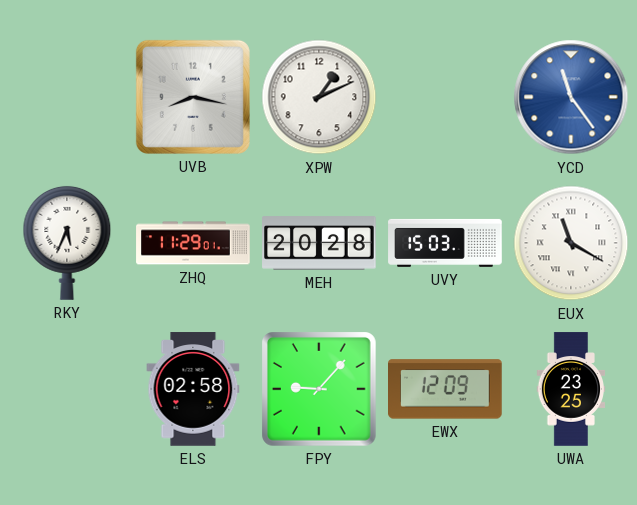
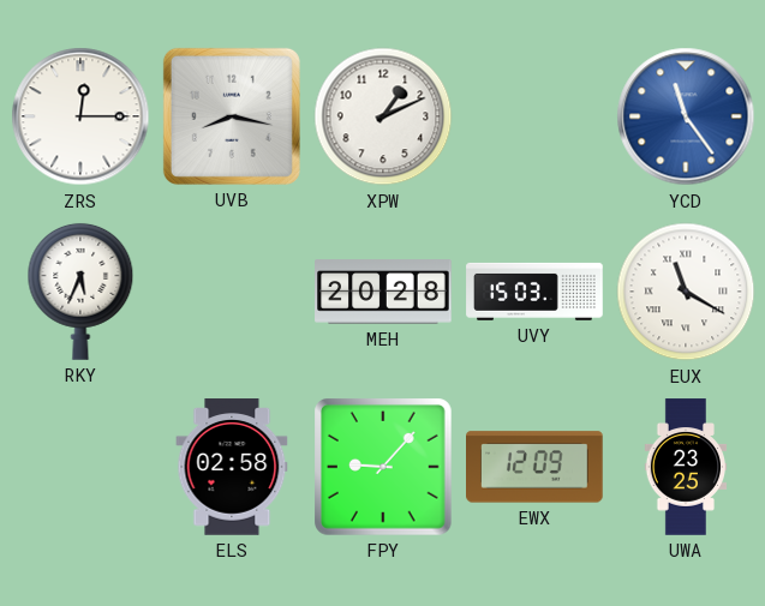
ZRS: none -> 12:15 (80, 116)
ZHQ: 11:29 -> none (193, 243)
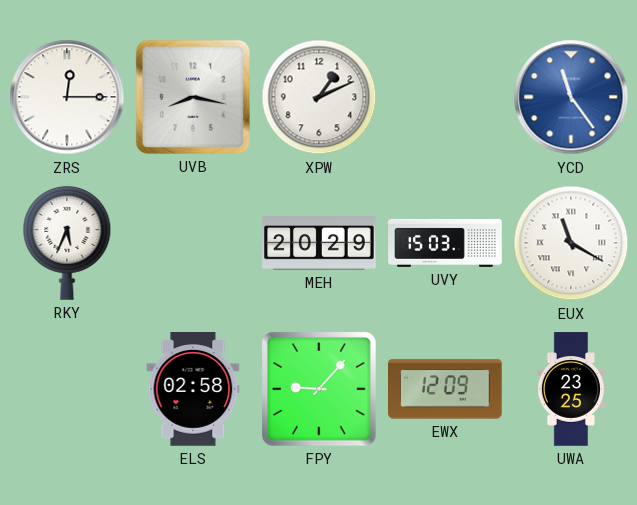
MEH: 20:28 -> 20:29 (319, 243)
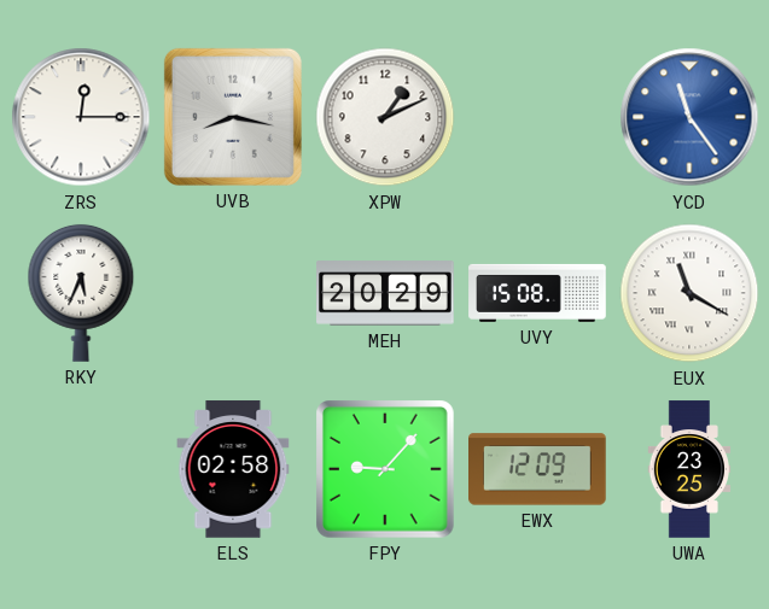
UVY: 15:03 -> 15:08 (537, 293)
